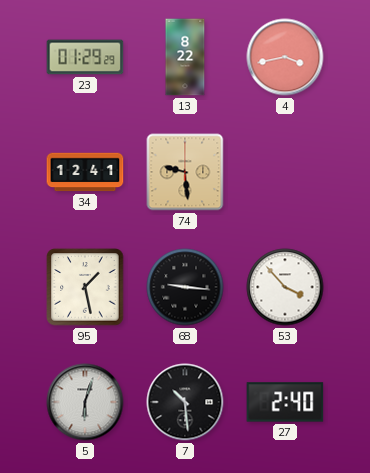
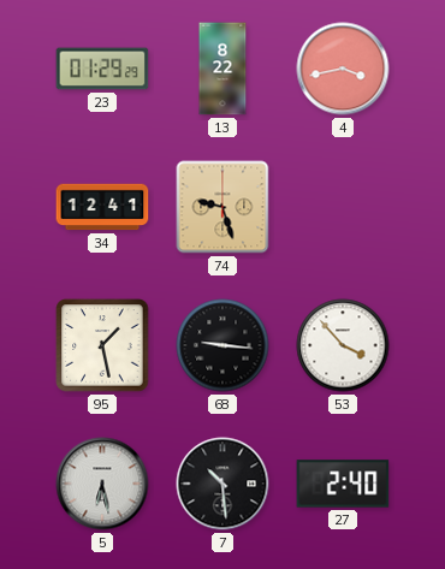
74: 9:29 -> 9:27 (222, 207)
5: 6:03 -> 6:28 (102, 484)
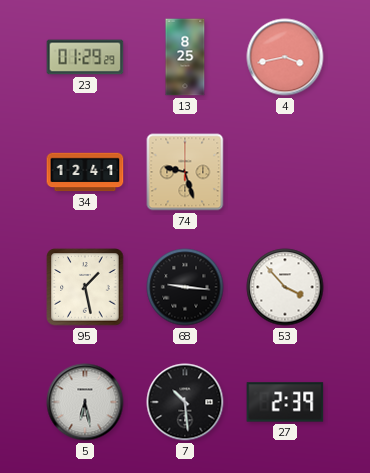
13: 8:22 -> 8:25 (185, 57)
27: 2:40 -> 2:39 (285, 402)
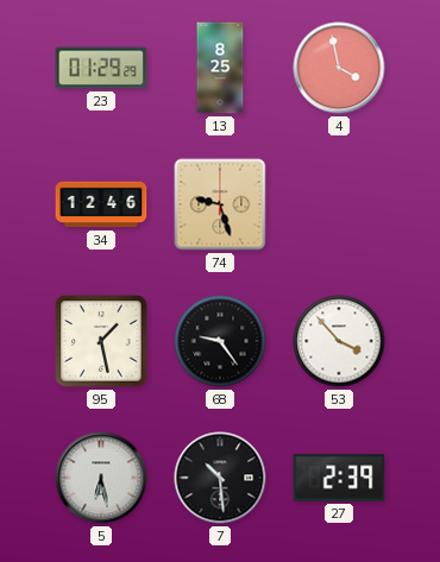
4: 3:43 -> 3:58 (339, 68)
34: 12:41 -> 12:46 (101, 204)
68: 9:16 -> 9:24 (220, 341)
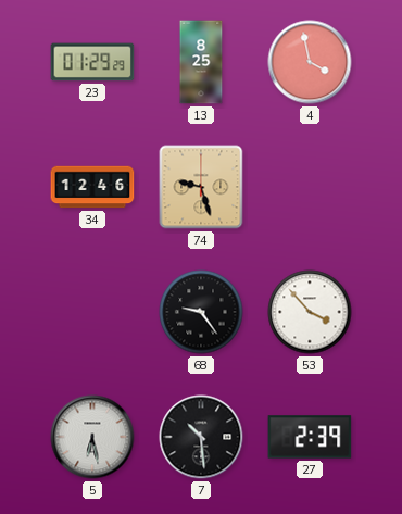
95: 1:28 -> none (101, 341)
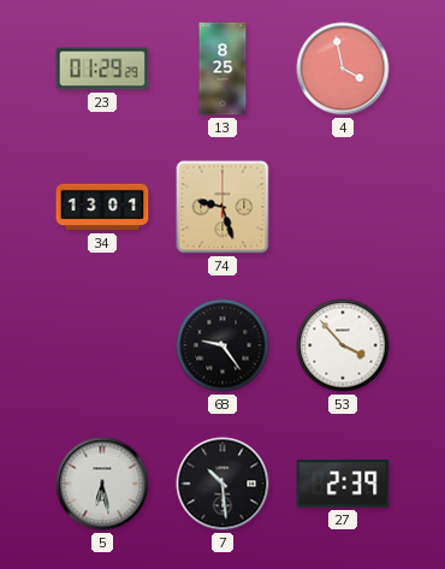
34: 12:46 -> 13:01 (102, 207)
